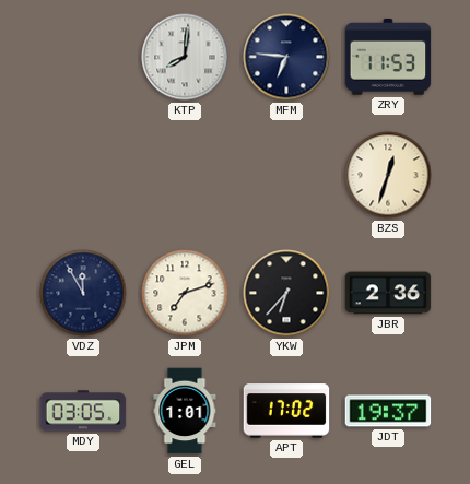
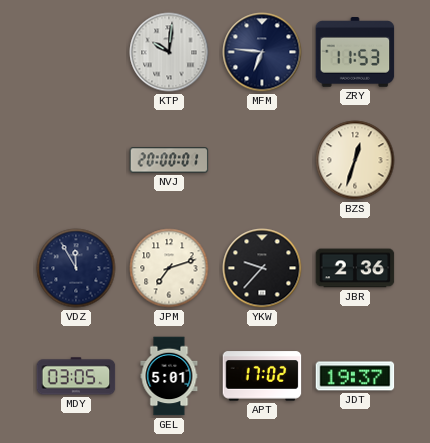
KTP: 8:01 -> 10:01 (169, 52)
NVJ: none -> 20:00 (169, 160)
YKW: 6:37 -> 9:37 (262, 268)
GEL: 1:01 -> 5:01 (169, 376)
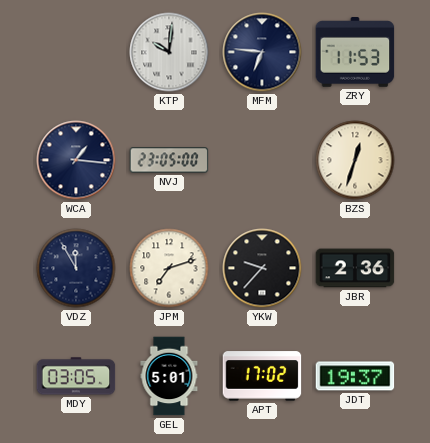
WCA: none -> 1:16 (76, 160)
NVJ: 20:00 -> 23:05 (169, 160)
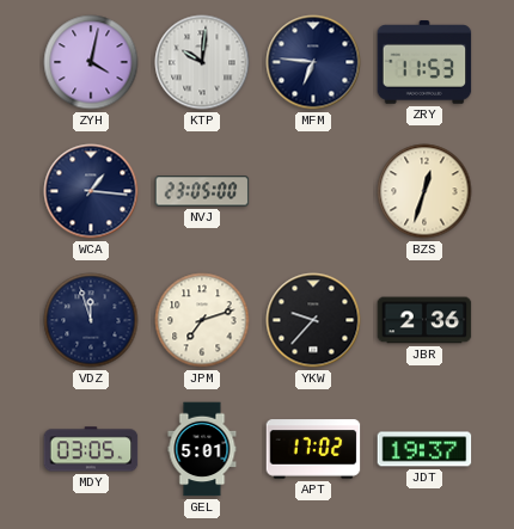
ZYH: none -> 4:02 (91, 62)
VDZ: 11:55 -> 11:57 (91, 320)
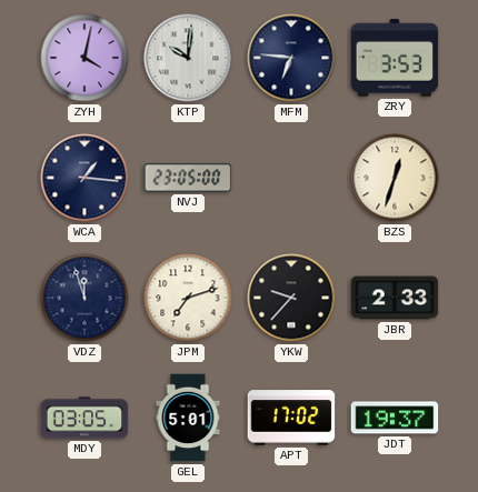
ZRY: 11:53 -> 3:53 (395, 59)
JBR: 2:36 -> 2:33 (395, 298)
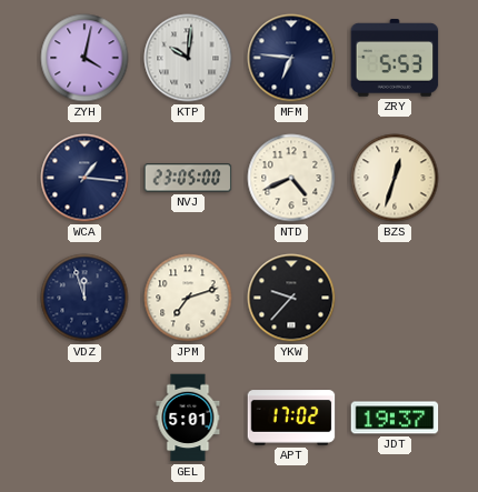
ZRY: 3:53 -> 5:53 (395, 59)
NTD: none -> 4:41 (291, 178)
JBR: 2:33 -> none (395, 298)
MDY: 03:05 -> none (84, 418)
